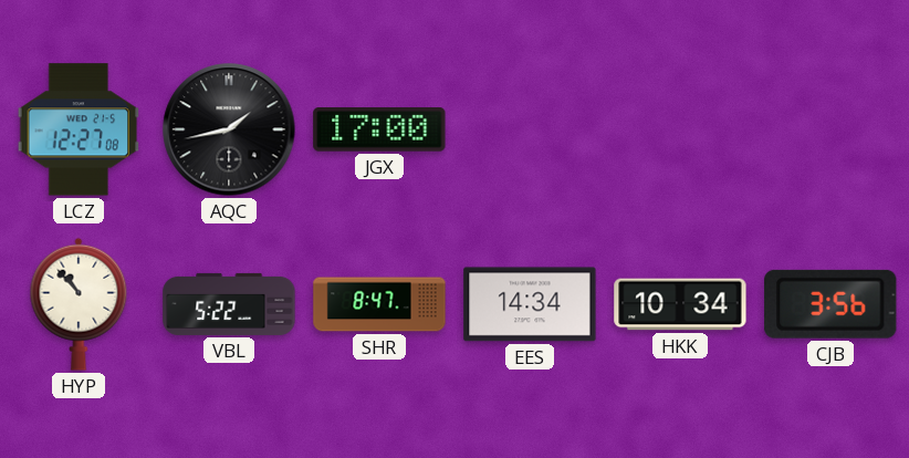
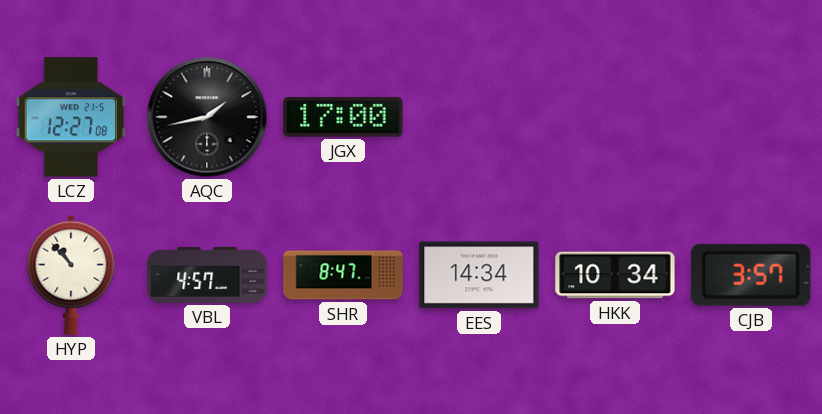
VBL: 5:22 -> 4:57 (207, 275)
CJB: 3:56 -> 3:57 (751, 275)
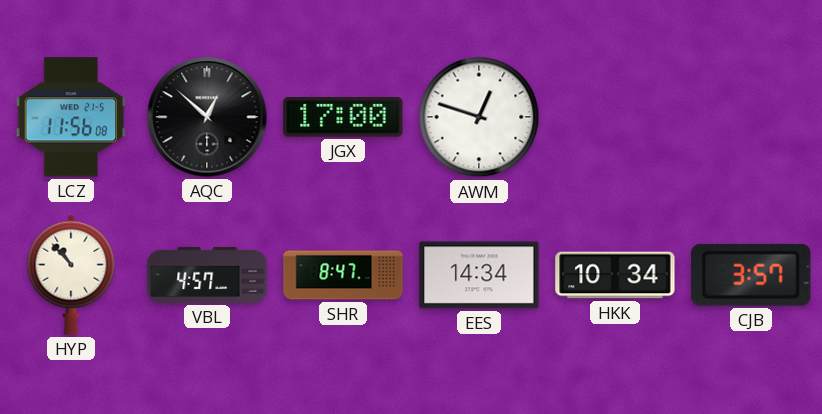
LCZ: 12:27 -> 11:56 (71, 117)
AQC: 1:43 -> 12:52 (207, 117)
AWM: none -> 12:48 (479, 117)
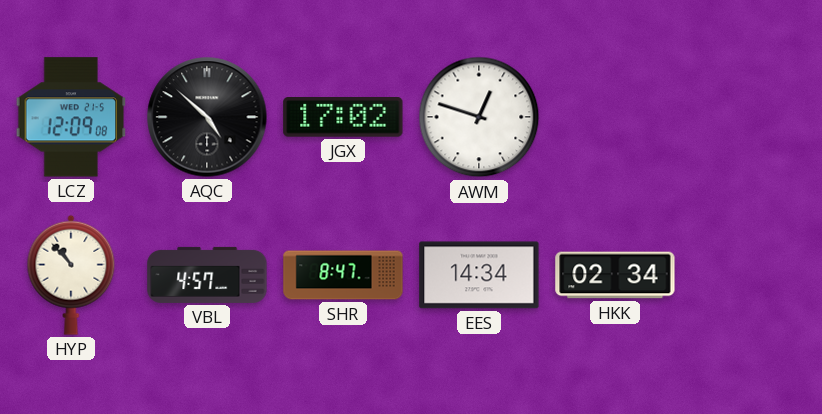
LCZ: 11:56 -> 12:09 (71, 117)
AQC: 12:52 -> 4:52 (207, 117)
JGX: 17:00 -> 17:02 (343, 118)
HKK: 10:34 -> 02:34 (615, 275)
CJB: 3:57 -> none (751, 275)
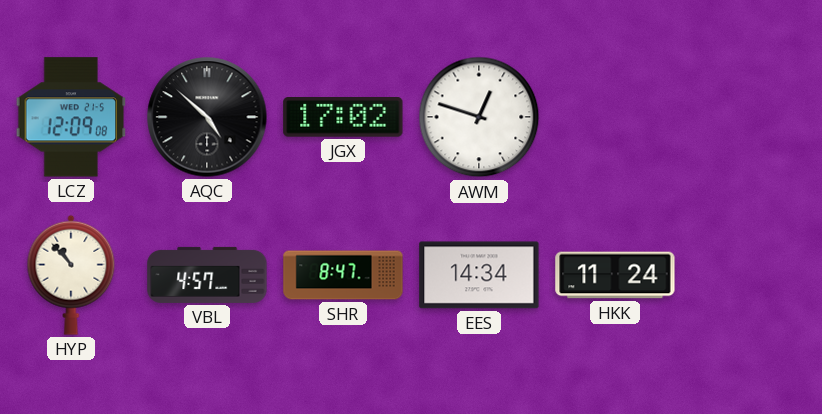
HKK: 02:34 -> 11:24 (615, 275)
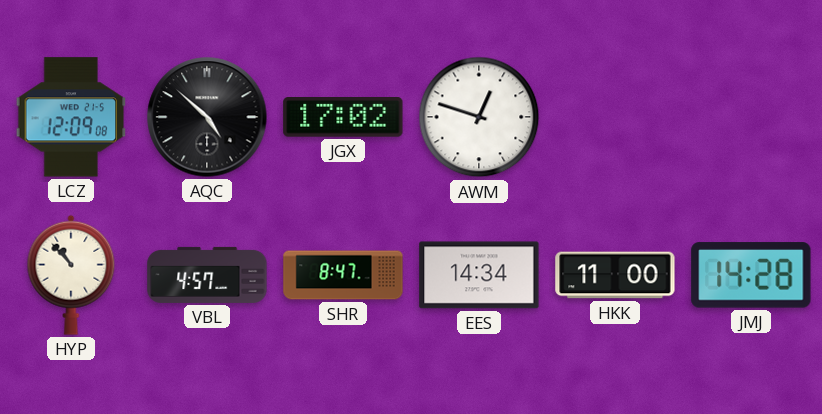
HKK: 11:24 -> 11:00 (615, 275)
JMJ: none -> 14:28 (751, 275)
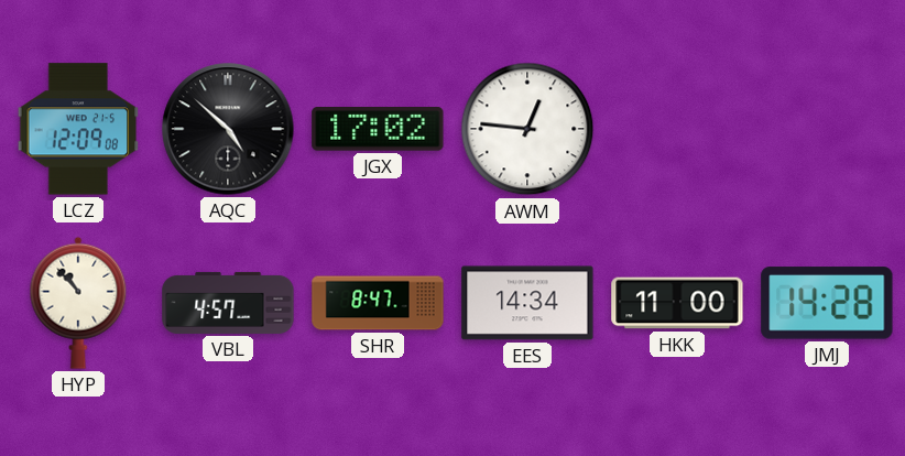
AWM: 12:48 -> 12:46 (527, 129)
